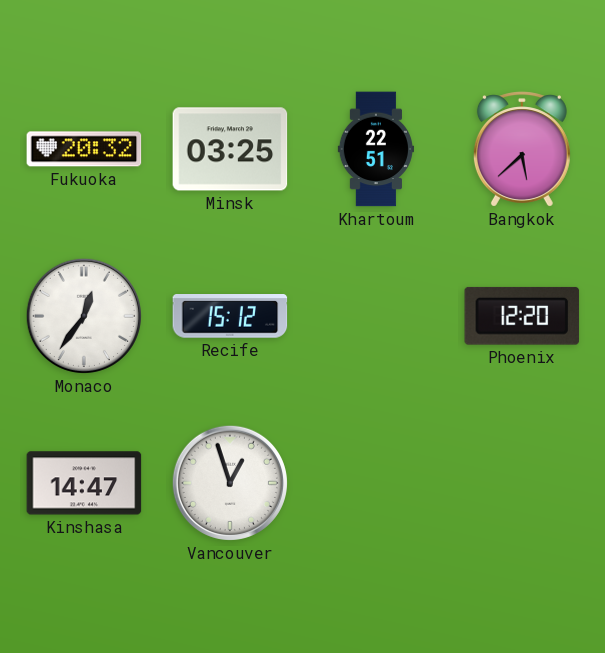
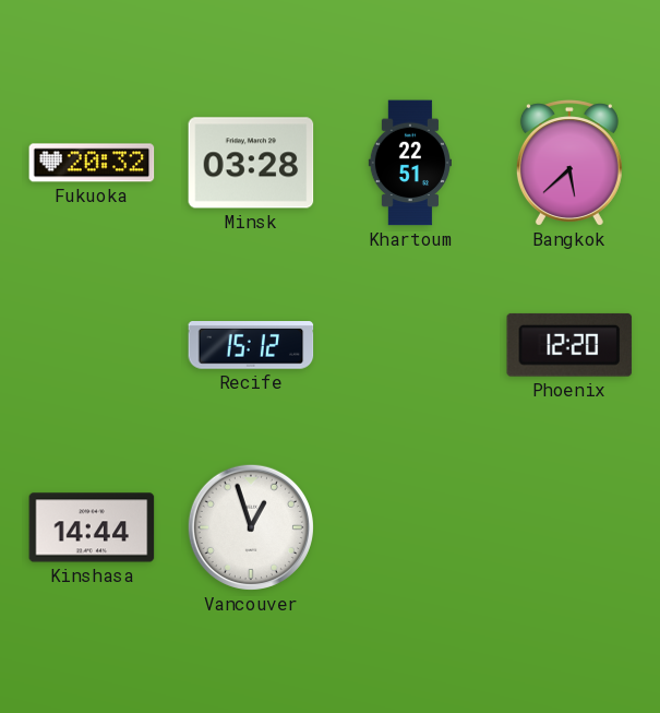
Minsk: 03:25 -> 03:28 (251, 163)
Monaco: 12:36 -> none (84, 316)
Kinshasa: 14:47 -> 14:44 (92, 527)
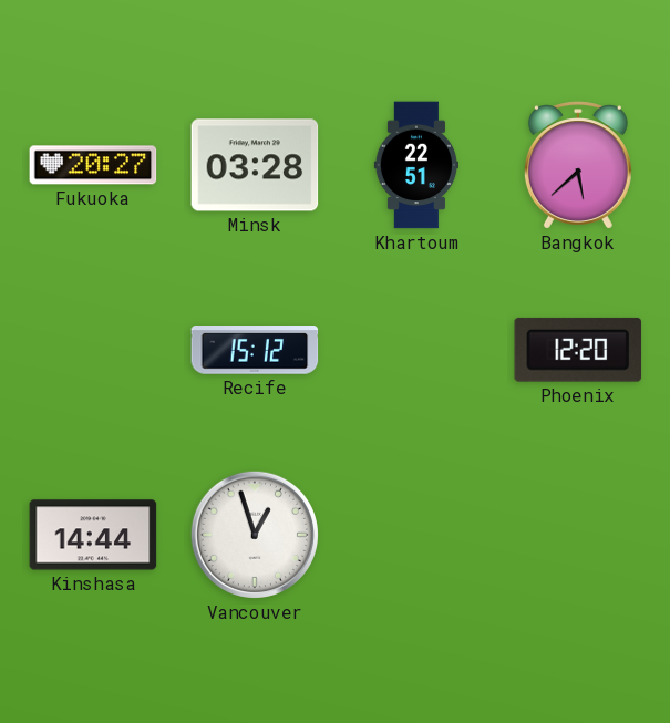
Fukuoka: 20:32 -> 20:27 (93, 165)
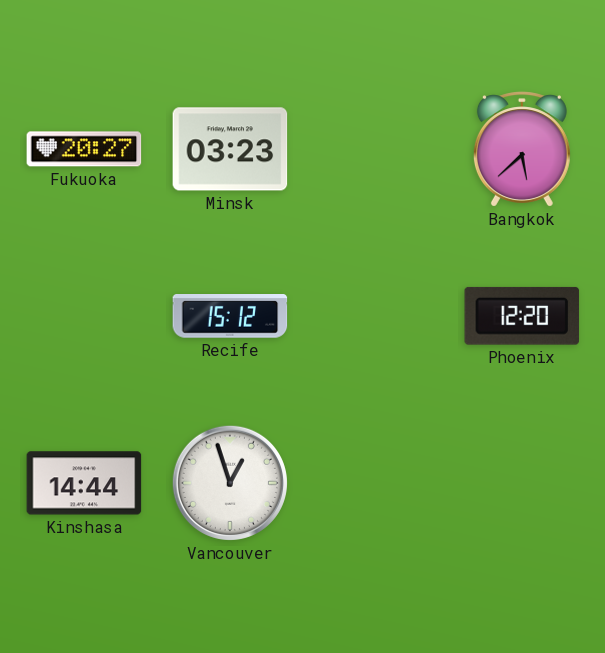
Minsk: 03:28 -> 03:23 (230, 149)
Khartoum: 22:51 -> none (416, 165)
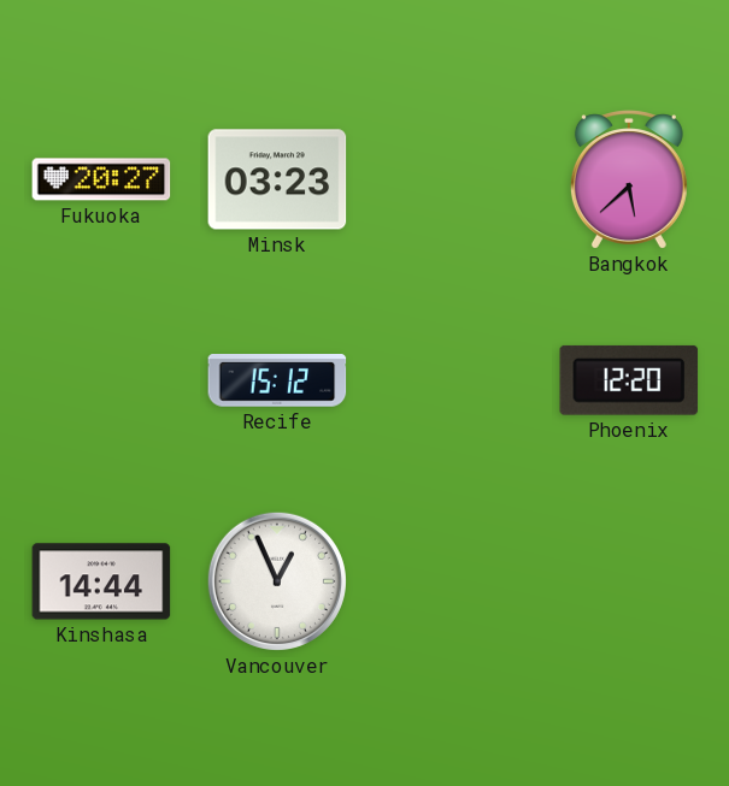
Vancouver: 12:57 -> 12:56 (277, 581)
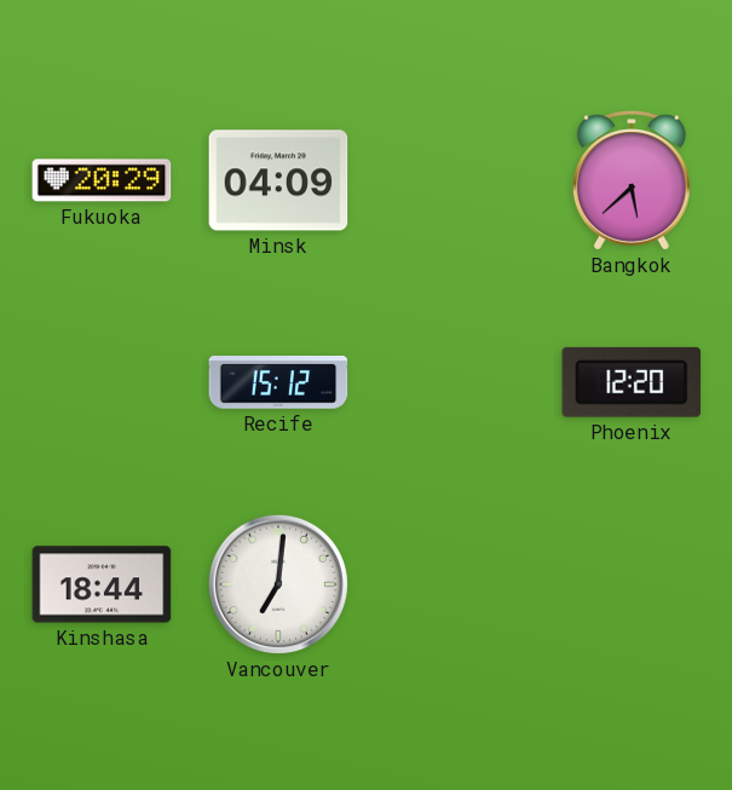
Fukuoka: 20:27 -> 20:29 (102, 180)
Minsk: 03:23 -> 04:09 (278, 180)
Kinshasa: 14:44 -> 18:44 (102, 584)
Vancouver: 12:56 -> 7:01 (278, 584)
